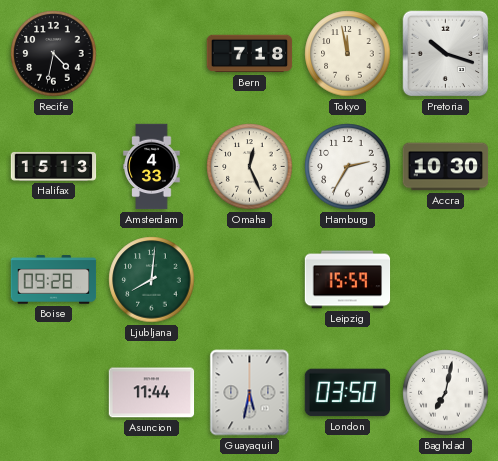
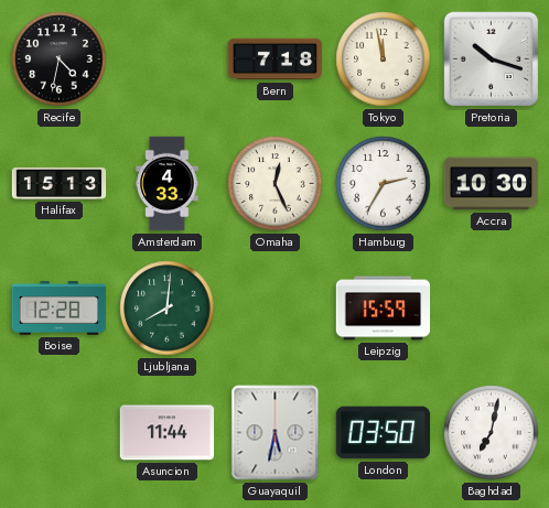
Boise: 09:28 -> 12:28 (60, 309)
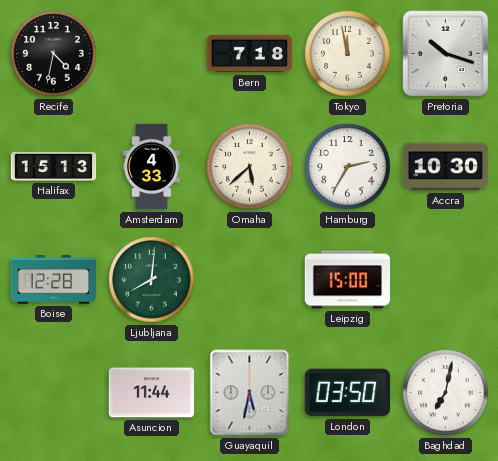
Omaha: 12:26 -> 5:38 (250, 167)
Leipzig: 15:59 -> 15:00 (348, 280)
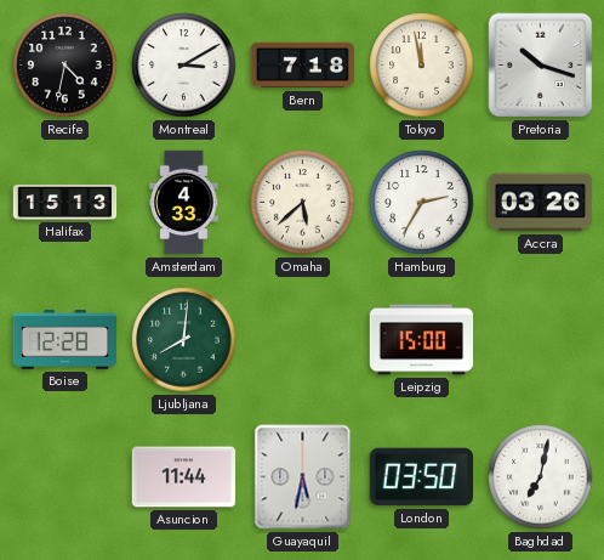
Montreal: none -> 3:10 (184, 66)
Accra: 10:30 -> 03:26 (541, 203)
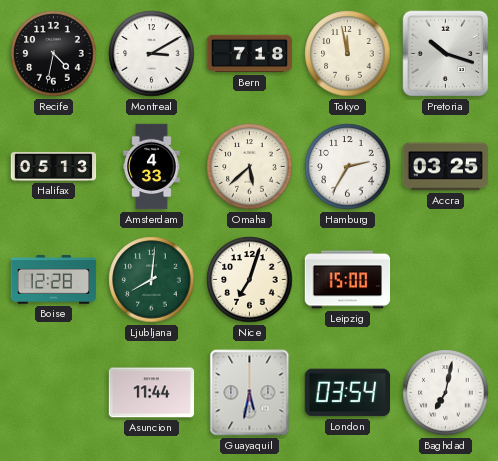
Halifax: 15:13 -> 05:13 (54, 166)
Accra: 03:26 -> 03:25 (446, 167)
Nice: none -> 7:03 (250, 280)
London: 03:50 -> 03:54 (348, 393)
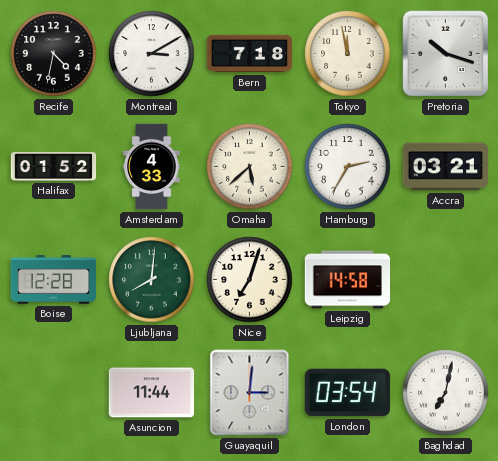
Halifax: 05:13 -> 01:52 (54, 166)
Accra: 03:25 -> 03:21 (446, 167)
Leipzig: 15:00 -> 14:58 (348, 280)
Guayaquil: 5:32 -> 3:01 (250, 393)
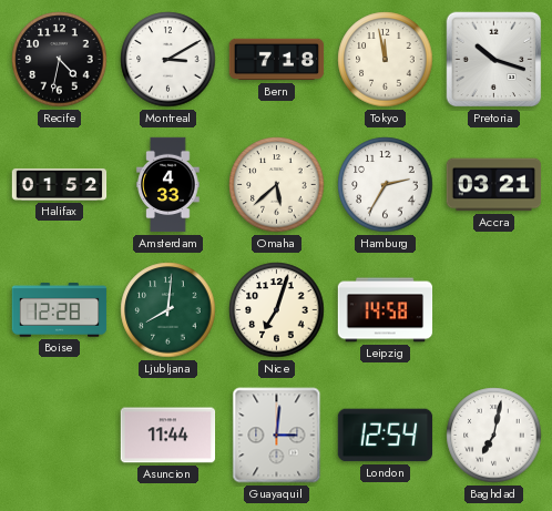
London: 03:54 -> 12:54 (386, 436)
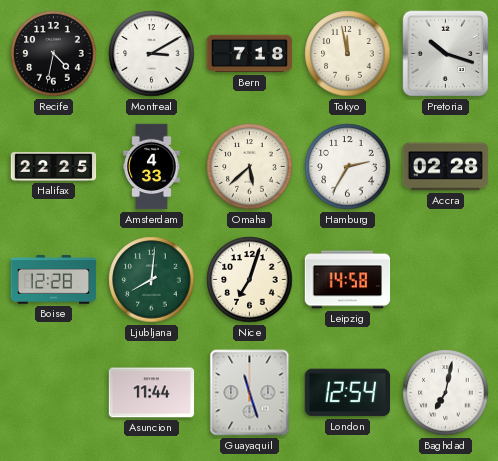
Halifax: 01:52 -> 22:25 (54, 166)
Accra: 03:21 -> 02:28 (446, 167)
Guayaquil: 3:01 -> 11:27 (250, 393)
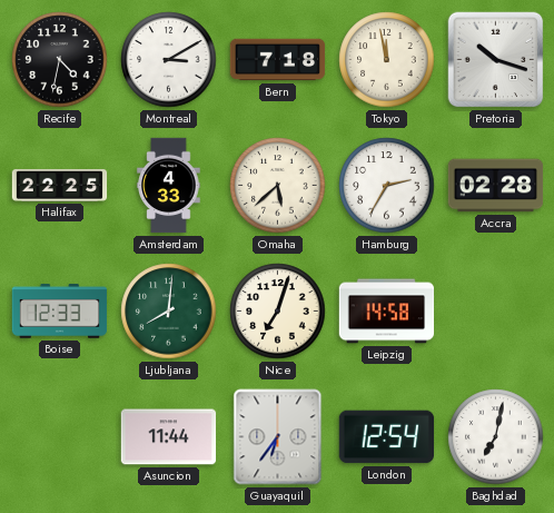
Boise: 12:28 -> 12:33 (60, 312)
Guayaquil: 11:27 -> 6:36 (278, 437)
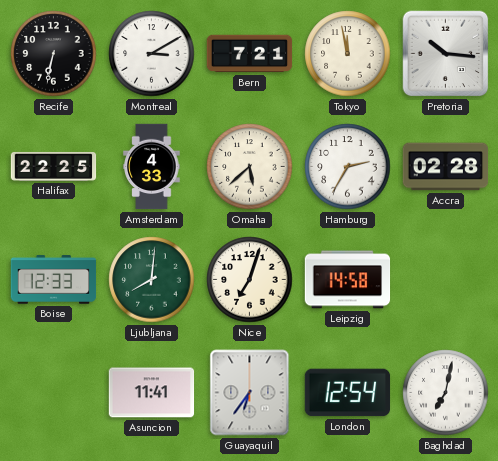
Recife: 4:32 -> 6:32 (54, 54)
Bern: 7:18 -> 7:21 (250, 54)
Pretoria: 10:18 -> 10:16 (446, 54)
Asuncion: 11:44 -> 11:41 (152, 393)
